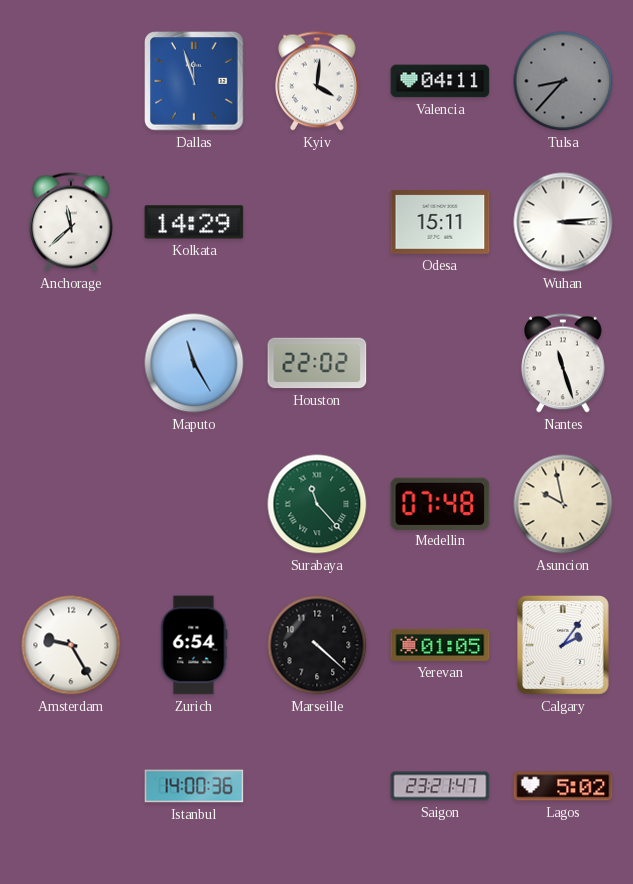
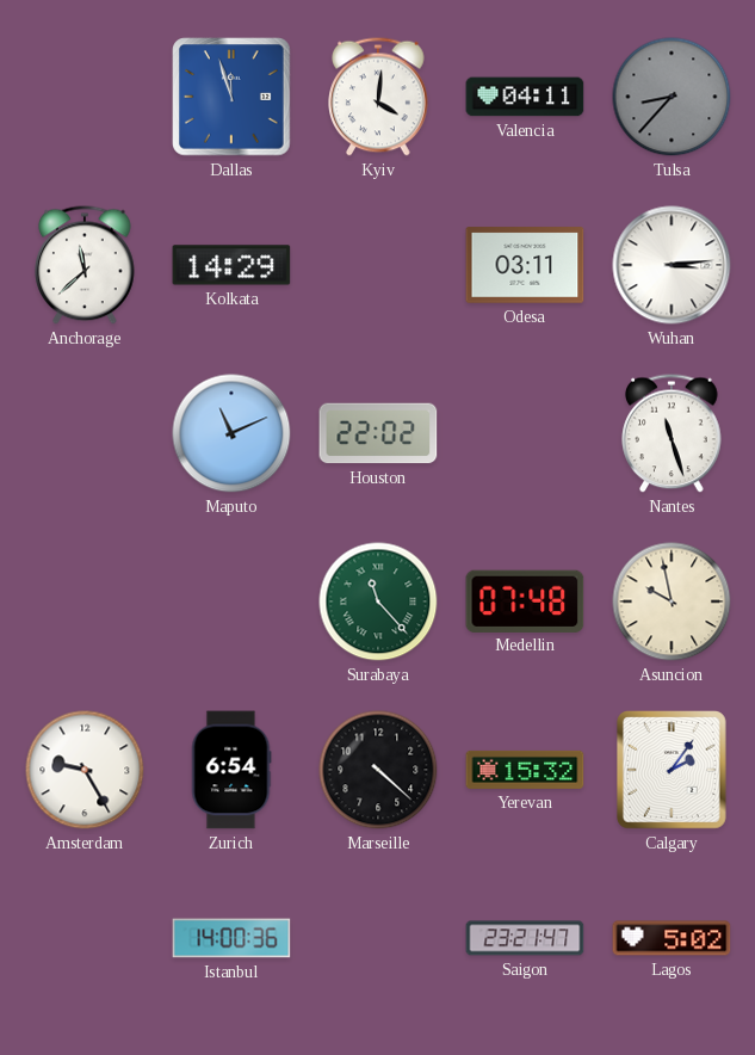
Odesa: 15:11 -> 03:11 (525, 265)
Maputo: 11:25 -> 11:11 (231, 433)
Yerevan: 01:05 -> 15:32 (525, 770)
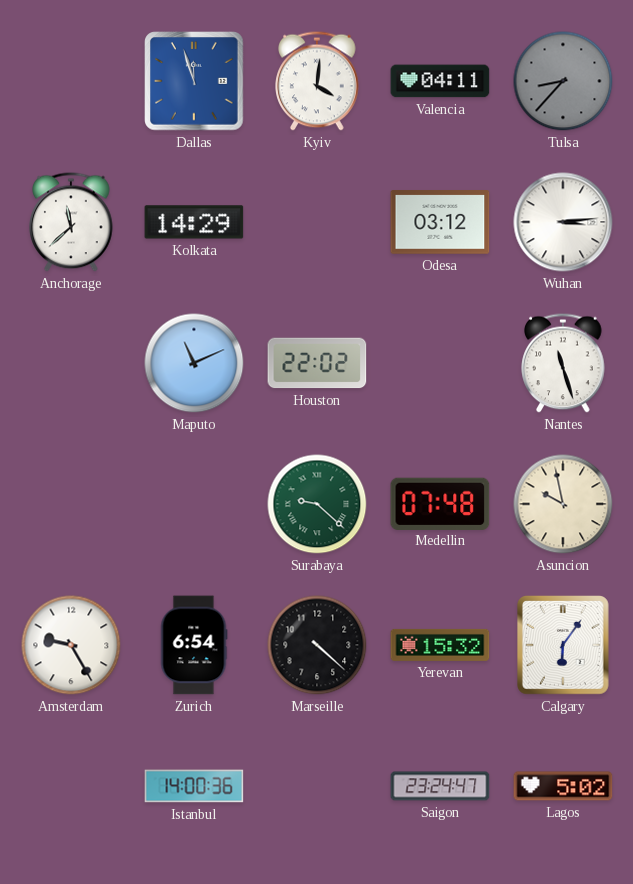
Odesa: 03:11 -> 03:12 (440, 222)
Surabaya: 11:23 -> 9:22 (317, 504)
Calgary: 2:06 -> 6:06 (564, 646)
Saigon: 23:21 -> 23:24 (440, 786)
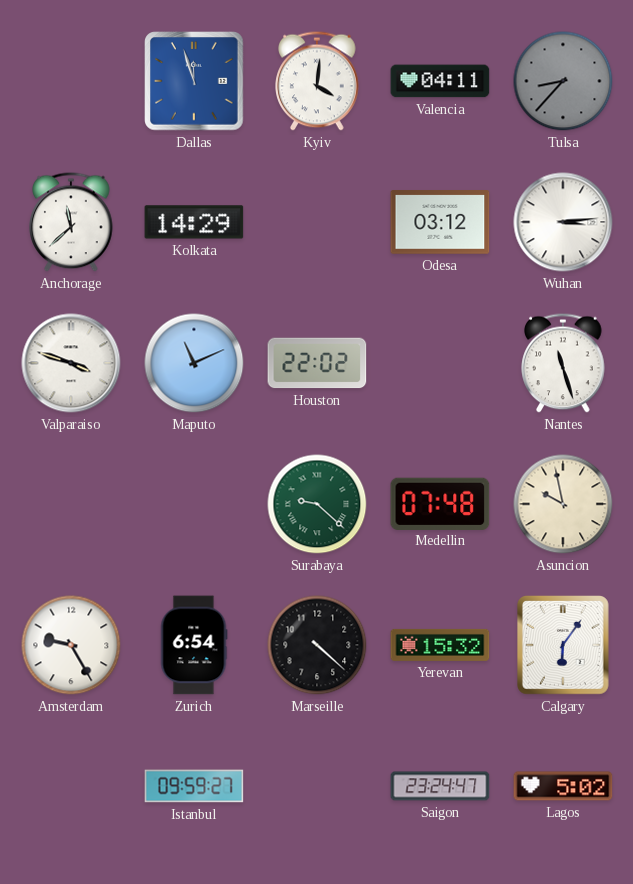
Valparaiso: none -> 3:48 (71, 363)
Istanbul: 14:00 -> 09:59 (194, 786)
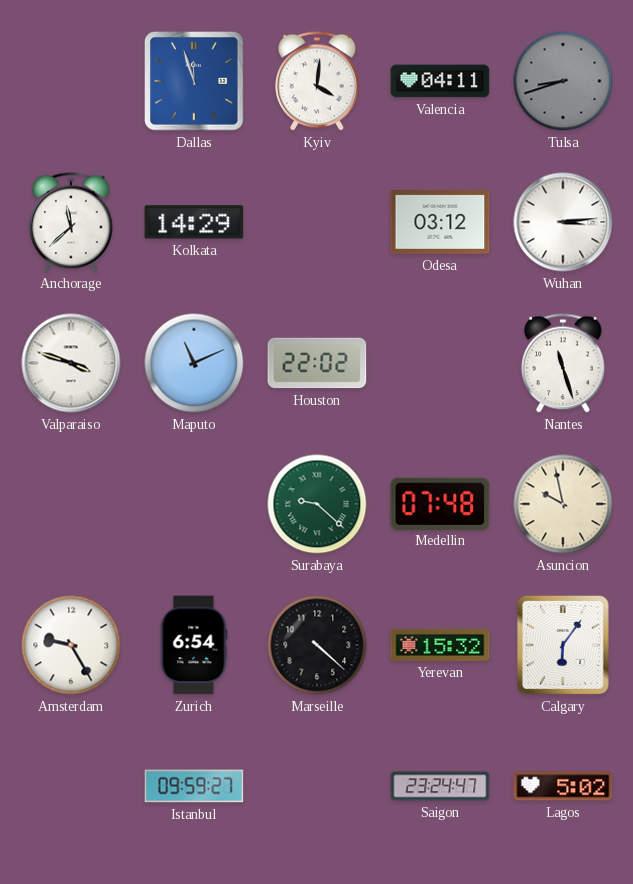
Tulsa: 8:37 -> 8:42 (563, 81)
